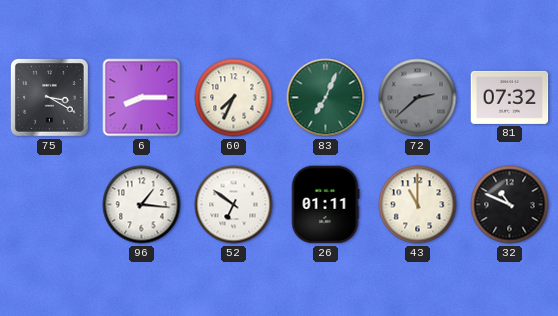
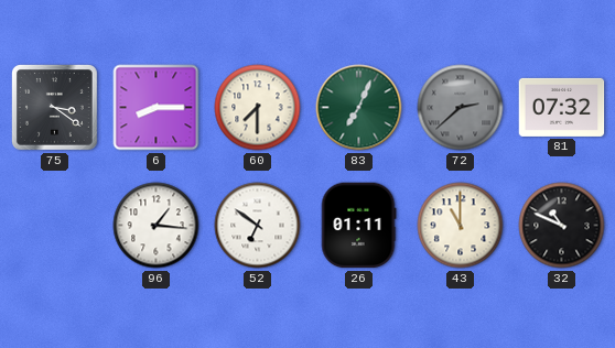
75: 3:20 -> 3:21 (55, 108)
60: 7:34 -> 7:30 (258, 108)
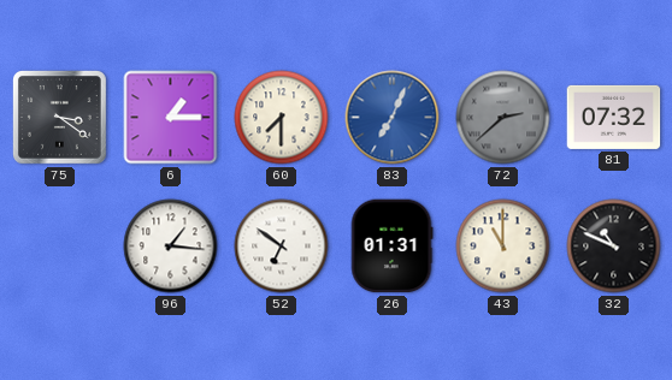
6: 8:15 -> 1:15 (171, 118)
83 dial: green -> blue (393, 118)
26: 01:11 -> 01:31 (391, 247)
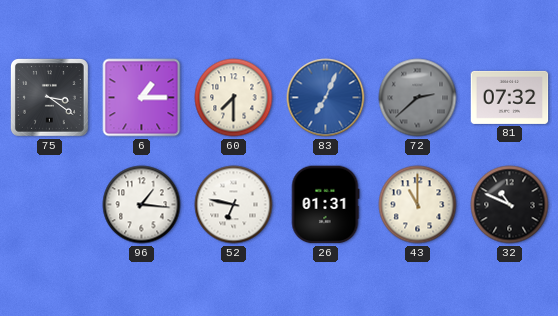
52: 6:51 -> 6:47 (234, 205)
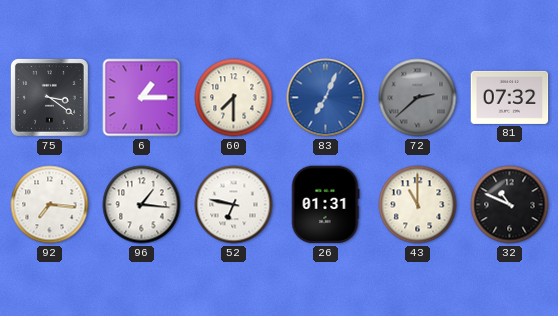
92: none -> 7:16 (50, 205)
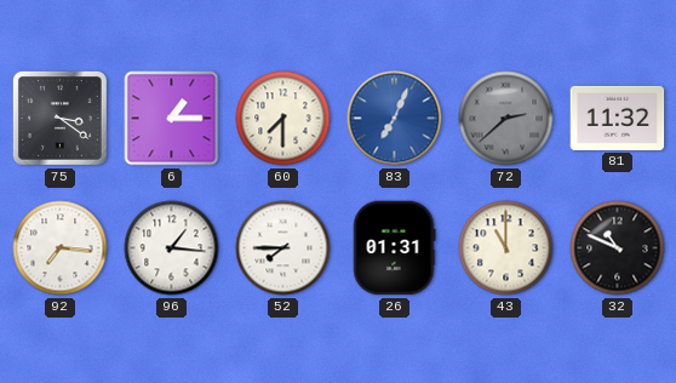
81: 07:32 -> 11:32 (618, 118)
52: 6:47 -> 7:45 (283, 248)
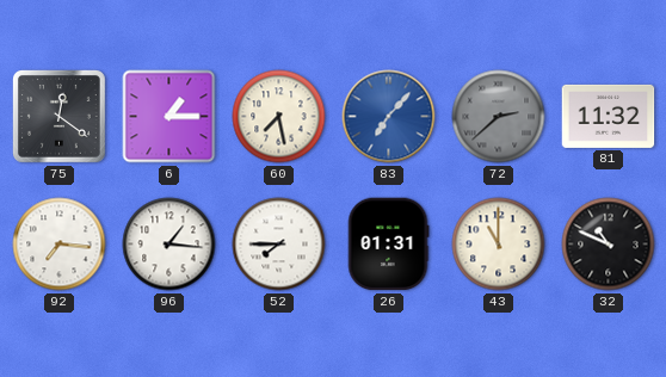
75: 3:21 -> 12:21 (60, 117)
60: 7:30 -> 7:28 (279, 117)
83: 7:04 -> 7:07 (389, 117)
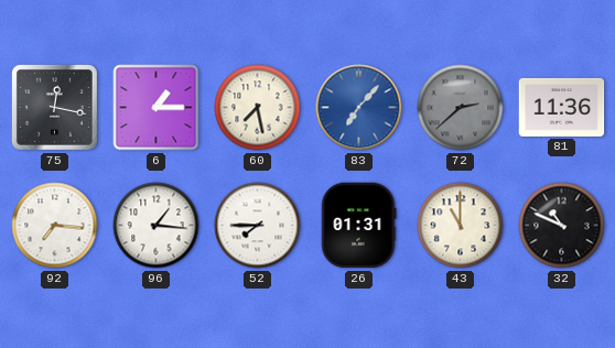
75: 12:21 -> 12:17 (55, 108)
81: 11:32 -> 11:36 (562, 107)
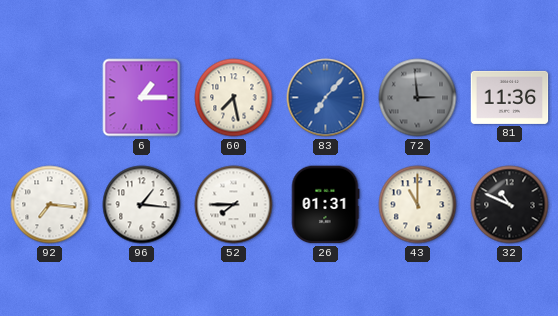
75: 12:17 -> none (55, 108)
72: 2:38 -> 2:59 (418, 98)
